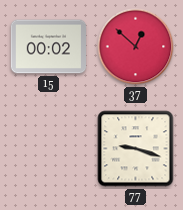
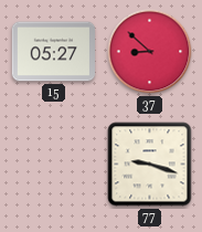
15: 00:02 -> 05:27 (54, 52)
37: 12:52 -> 8:52 (150, 52)
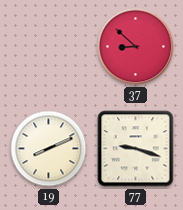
15: 05:27 -> none (54, 52)
19: none -> 8:11 (49, 149)
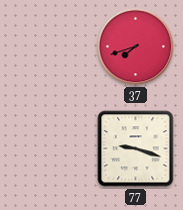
37: 8:52 -> 7:42 (136, 47)
19: 8:11 -> none (49, 149)
